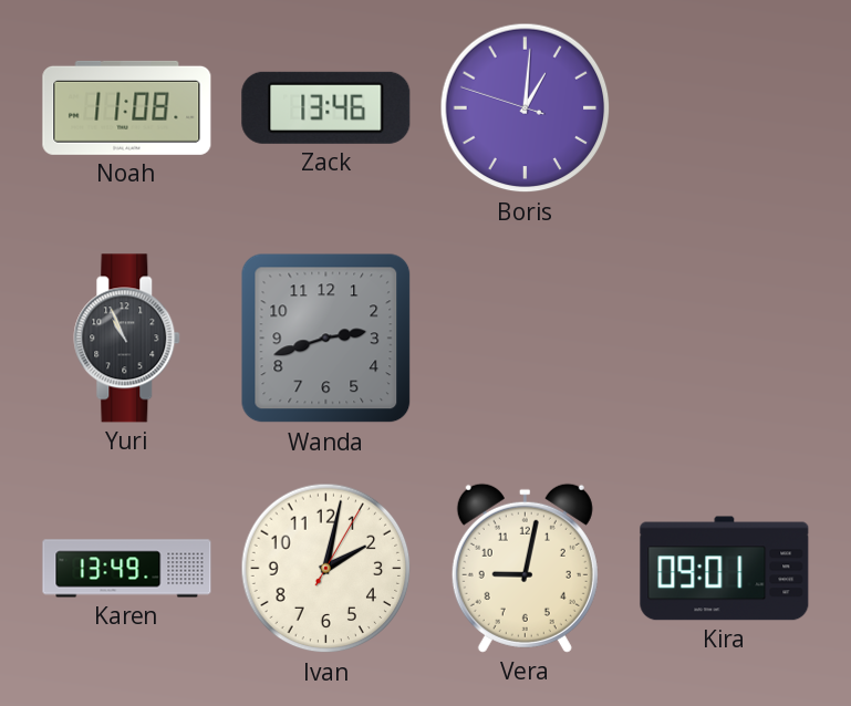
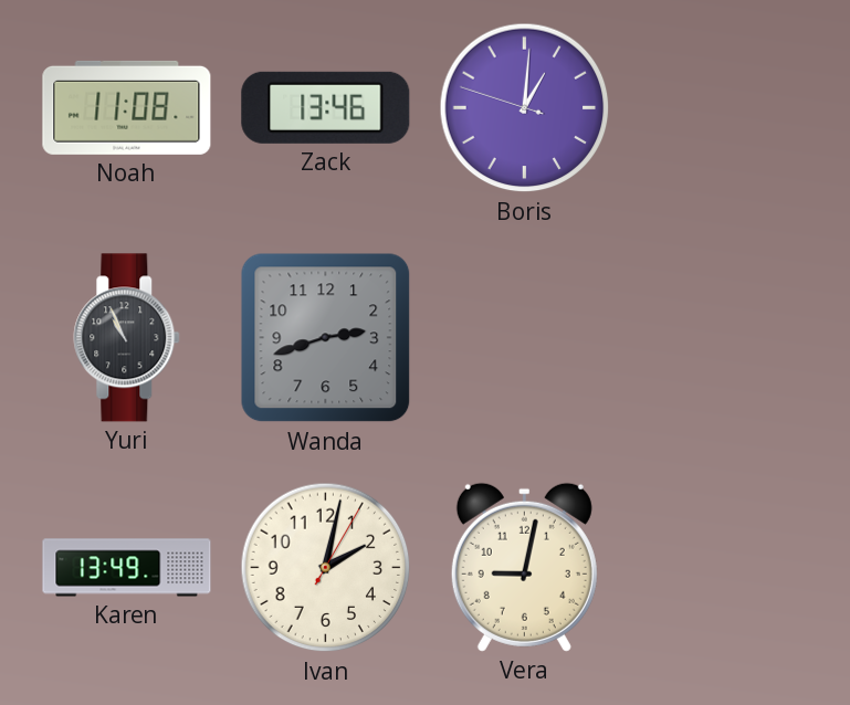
Kira: 09:01 -> none (725, 569)
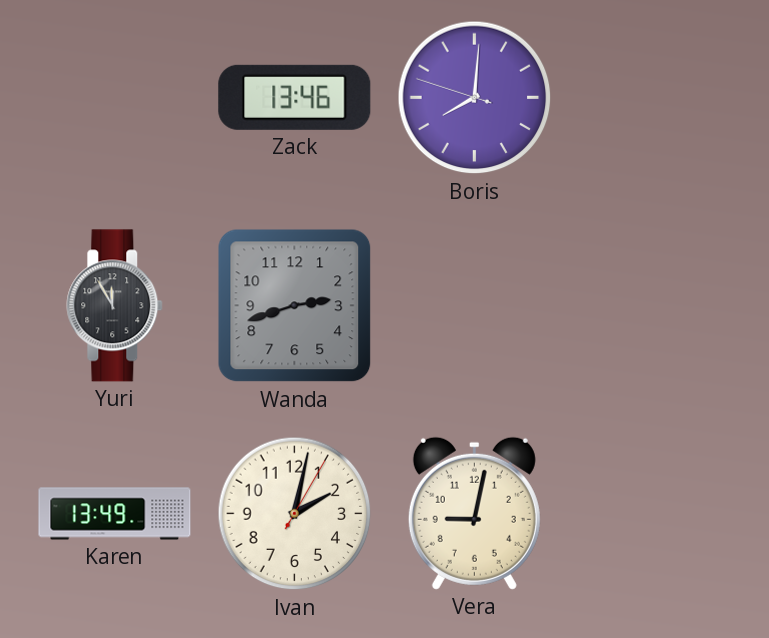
Noah: 11:08 -> none (127, 107)
Boris: 1:00 -> 8:00 (475, 98)
Yuri: 10:56 -> 11:55 (115, 306)
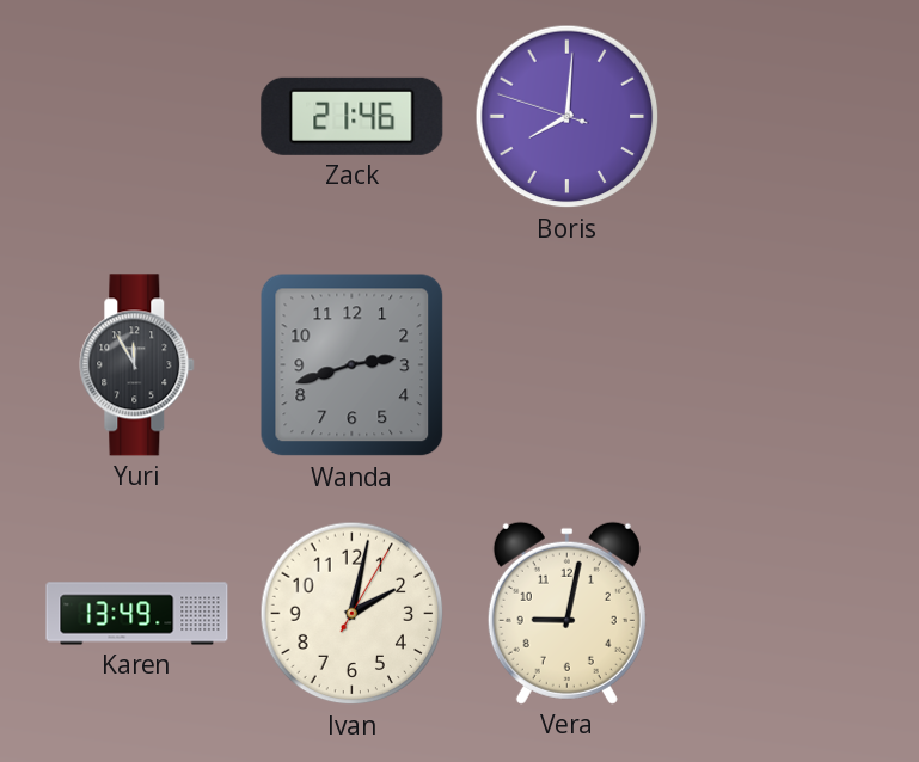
Zack: 13:46 -> 21:46 (353, 116)
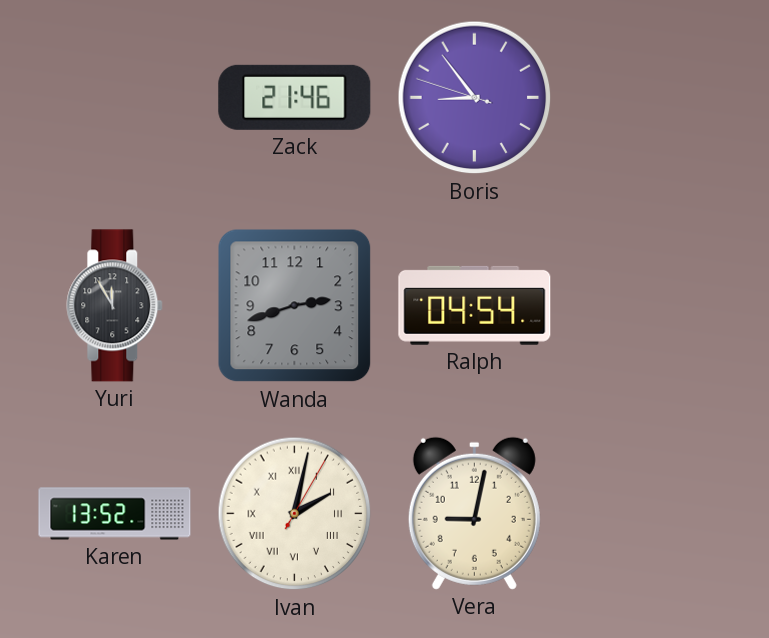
Boris: 8:00 -> 8:53 (475, 98)
Ralph: none -> 04:54 (475, 305)
Karen: 13:49 -> 13:52 (115, 514)
Ivan numerals: Arabic -> Roman (295, 514)
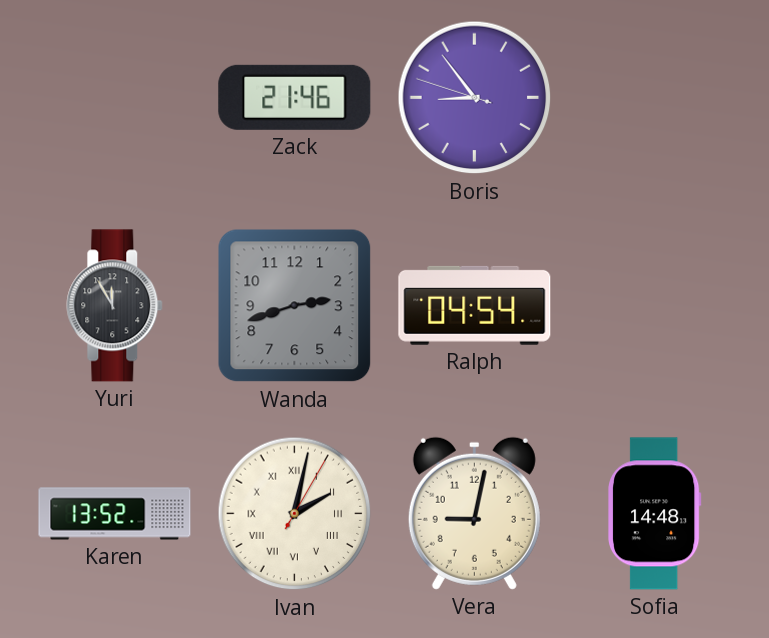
Sofia: none -> 14:48 (655, 514)
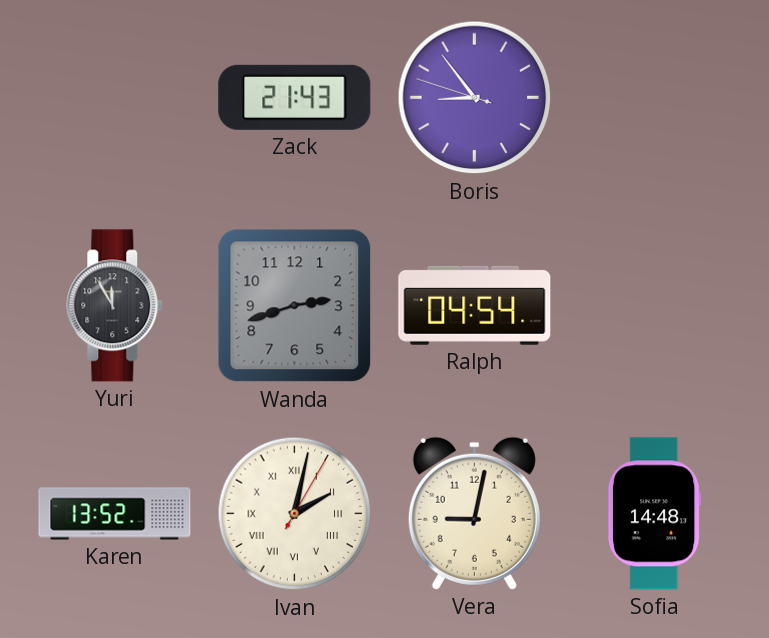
Zack: 21:46 -> 21:43 (295, 97)
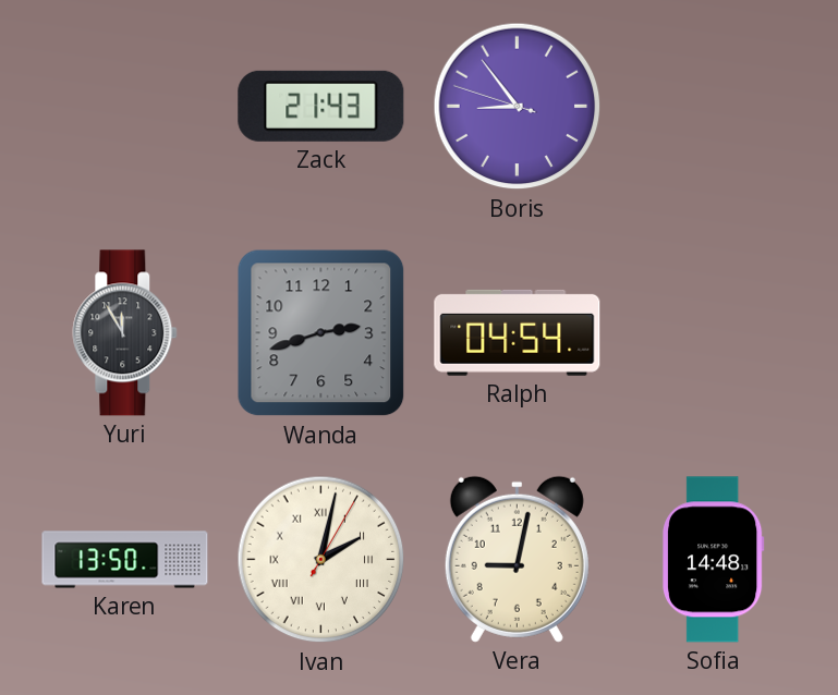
Karen: 13:52 -> 13:50 (125, 560)
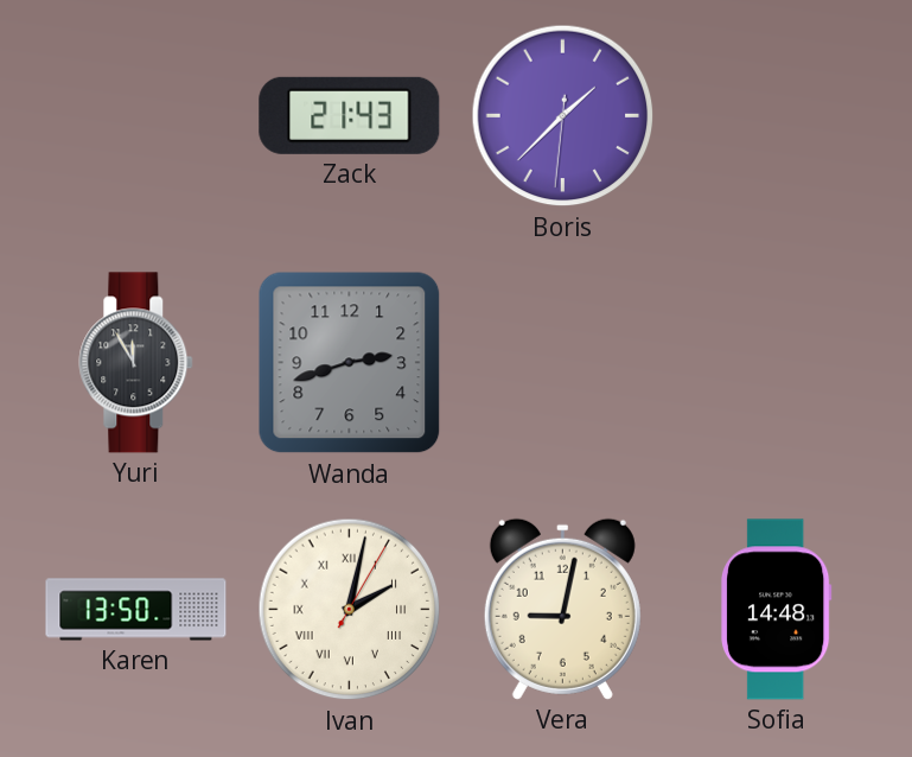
Boris: 8:53 -> 1:37 (563, 116)
Ralph: 04:54 -> none (518, 332)
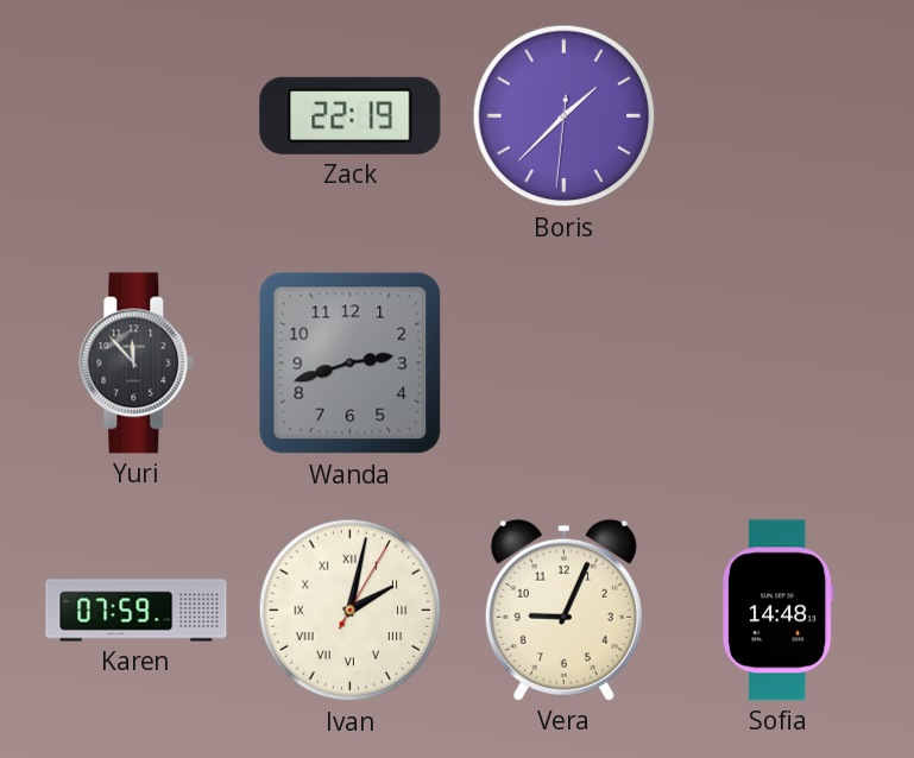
Zack: 21:43 -> 22:19 (351, 115)
Yuri: 11:55 -> 11:53 (137, 364)
Karen: 13:50 -> 07:59 (137, 611)
Vera: 9:02 -> 9:04 (563, 609)
